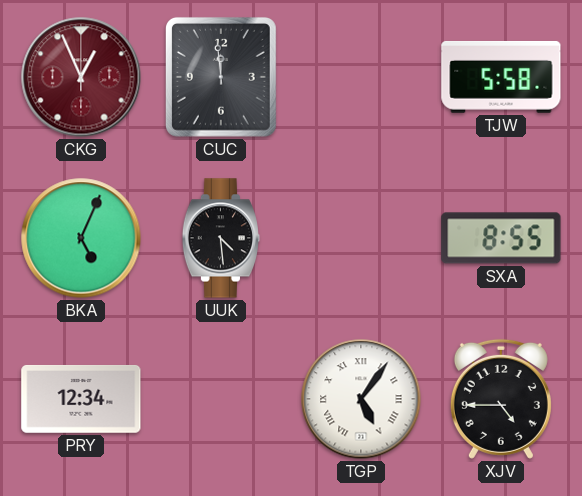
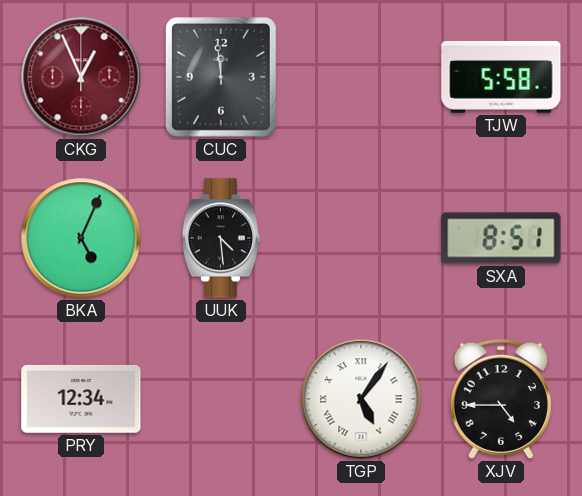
SXA: 8:55 -> 8:51 (501, 238)
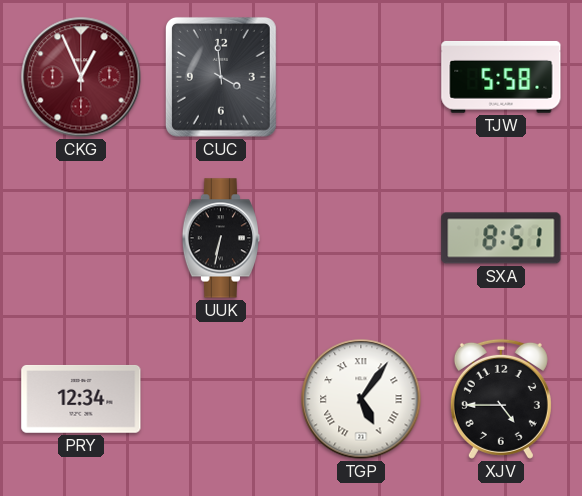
CUC: 11:59 -> 3:59 (221, 77)
BKA: 5:04 -> none (81, 238)
UUK: 4:29 -> 6:32 (221, 238)
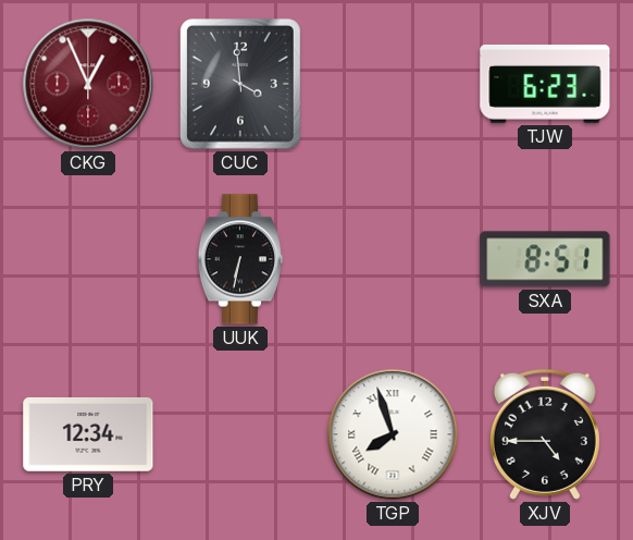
TJW: 5:58 -> 6:23 (545, 84)
TGP: 5:06 -> 7:57 (393, 434)
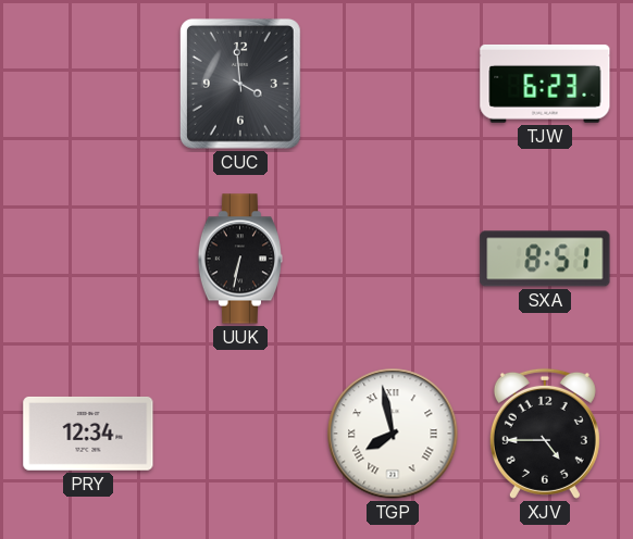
CKG: 12:56 -> none (88, 84)
TGP: 7:57 -> 7:58 (393, 434)
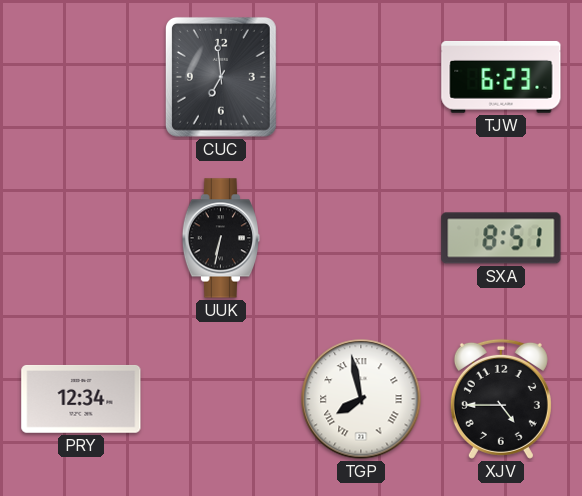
CUC: 3:59 -> 6:59 (221, 77)
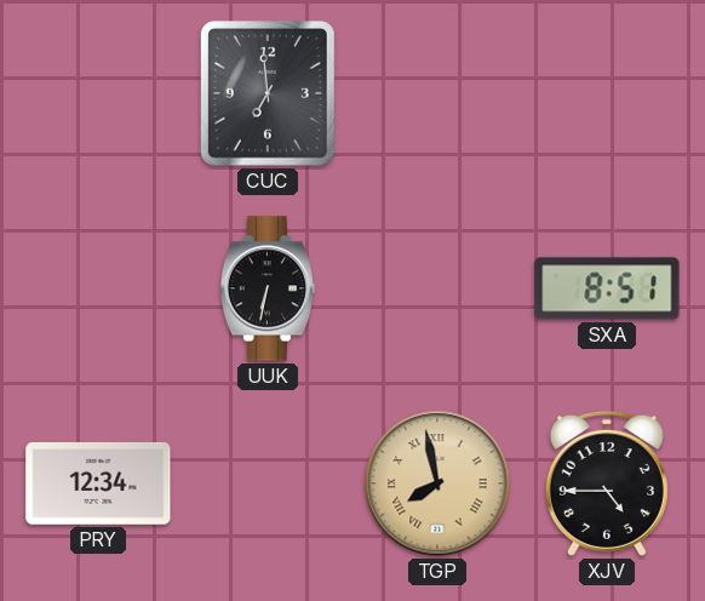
TJW: 6:23 -> none (501, 77)
TGP dial: white -> champagne (437, 483)
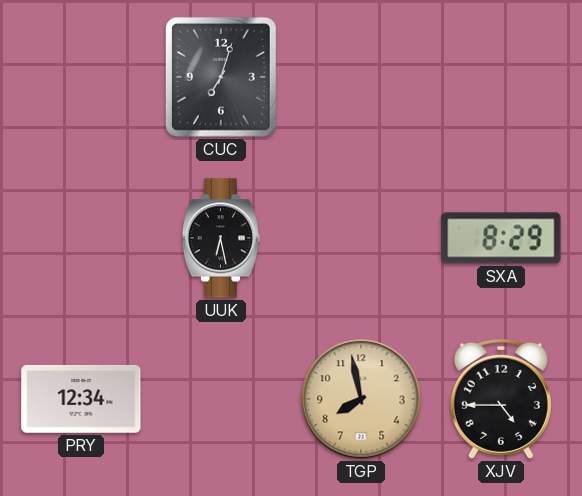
CUC: 6:59 -> 7:03 (221, 77)
UUK: 6:32 -> 6:28 (221, 238)
SXA: 8:51 -> 8:29 (501, 238)
TGP numerals: Roman -> Arabic (361, 399)
